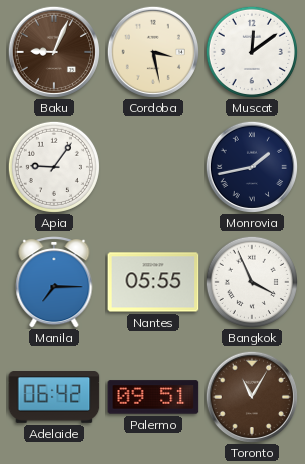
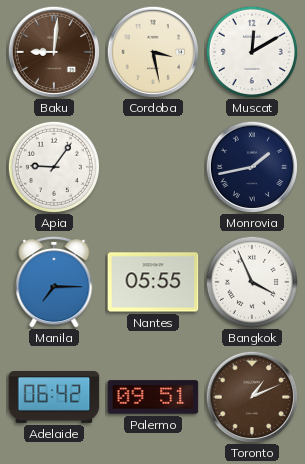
Baku: 9:04 -> 9:01 (53, 51)
Muscat: 12:09 -> 12:10 (252, 52)
Toronto: 11:05 -> 1:11 (251, 396)
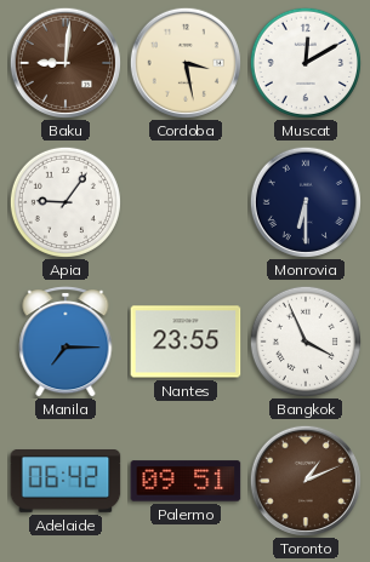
Monrovia: 1:43 -> 6:30 (304, 201)
Nantes: 05:55 -> 23:55 (186, 342)
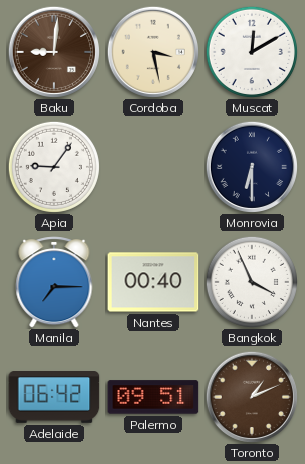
Nantes: 23:55 -> 00:40 (153, 282)
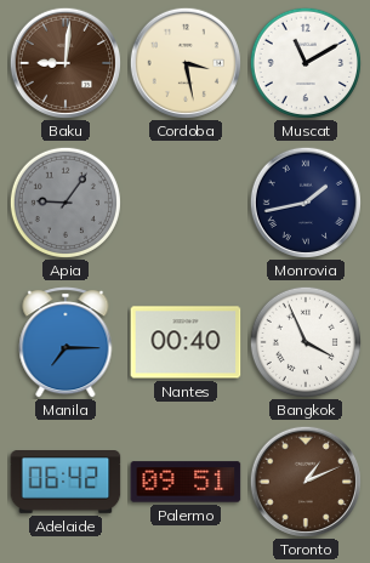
Muscat: 12:10 -> 11:10 (306, 63)
Apia dial: white -> grey (66, 203)
Monrovia: 6:30 -> 1:43 (304, 201)
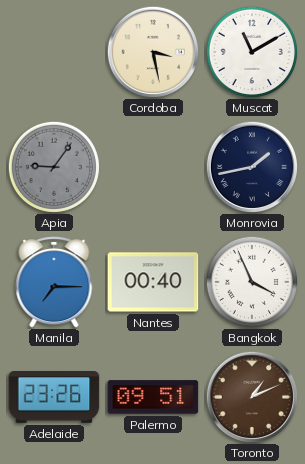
Baku: 9:01 -> none (64, 62)
Adelaide: 06:42 -> 23:26 (54, 398)
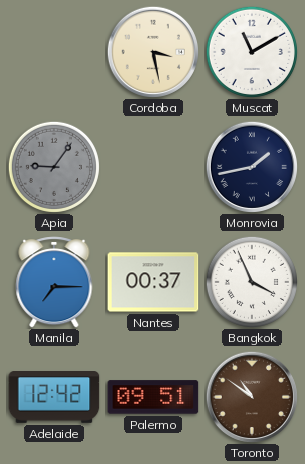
Nantes: 00:40 -> 00:37 (153, 282)
Adelaide: 23:26 -> 12:42 (54, 398)
Toronto: 1:11 -> 10:51 (251, 396)
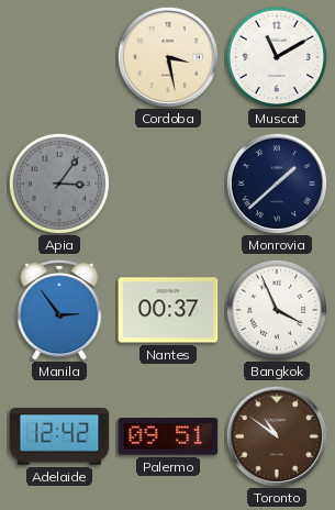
Apia: 9:06 -> 3:06 (59, 184)
Monrovia: 1:43 -> 1:38 (276, 182)
Manila: 7:15 -> 2:54 (59, 310)
